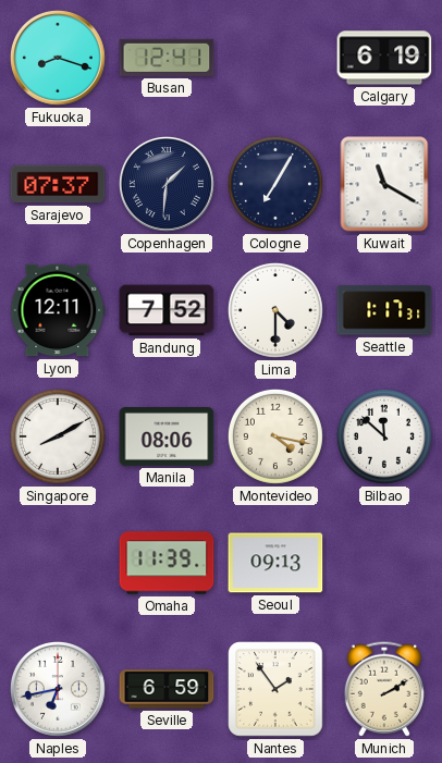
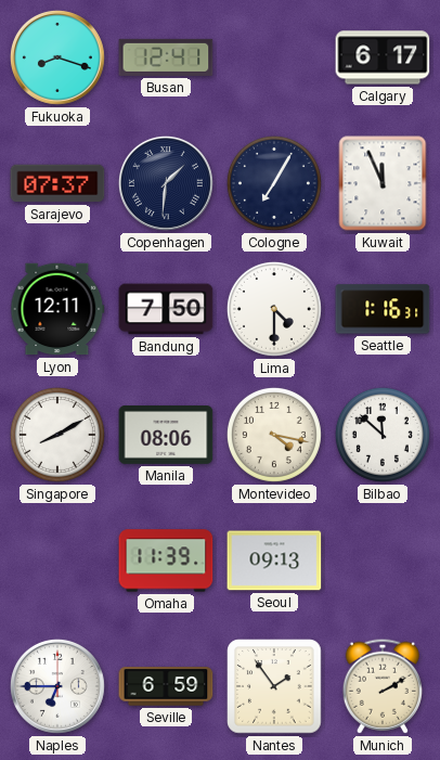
Calgary: 6:19 -> 6:17 (383, 57)
Kuwait: 11:20 -> 11:56 (383, 183)
Bandung: 7:52 -> 7:50 (166, 309)
Seattle: 1:17 -> 1:16 (383, 309)
Naples: 6:43 -> 6:45 (57, 686)
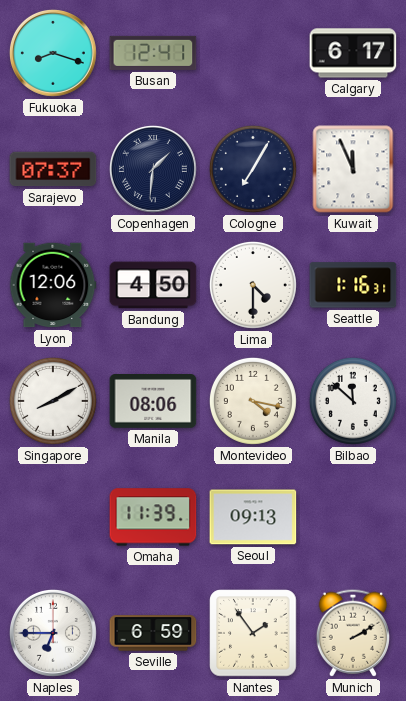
Lyon: 12:11 -> 12:06 (53, 285)
Bandung: 7:50 -> 4:50 (153, 285)
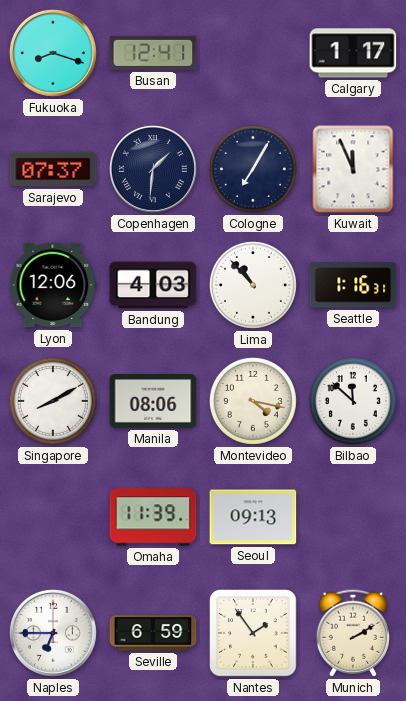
Calgary: 6:17 -> 1:17 (353, 53)
Bandung: 4:50 -> 4:03 (153, 285)
Lima: 4:30 -> 10:53 (253, 285)
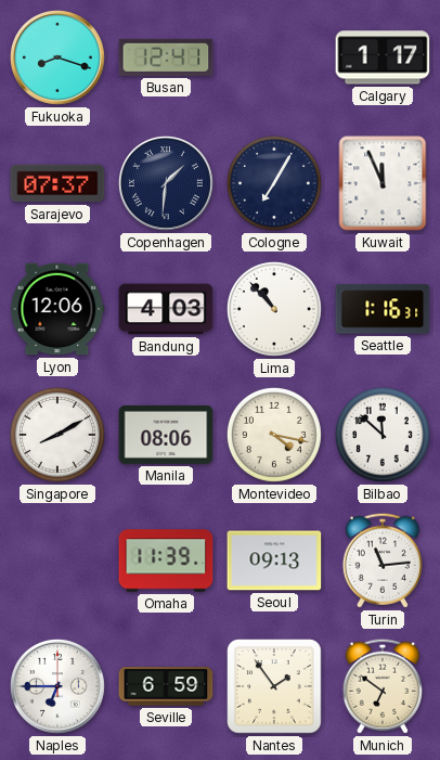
Turin: none -> 11:14 (383, 561)
Munich: 2:10 -> 6:51 (383, 686)
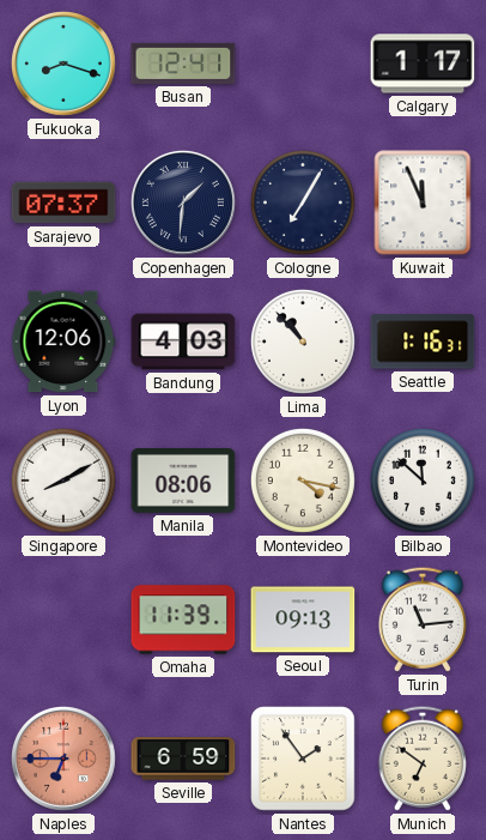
Naples dial: white -> salmon (63, 759)
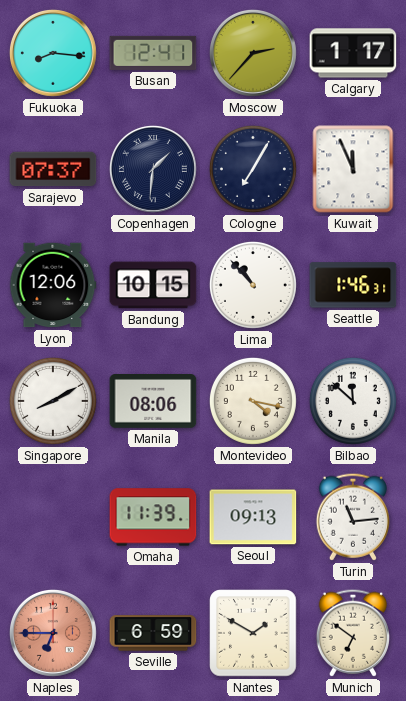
Fukuoka: 8:18 -> 8:16 (53, 53)
Moscow: none -> 2:37 (253, 53)
Bandung: 4:03 -> 10:15 (153, 285)
Seattle: 1:16 -> 1:46 (353, 285)
Nantes: 1:54 -> 1:50 (253, 633)
